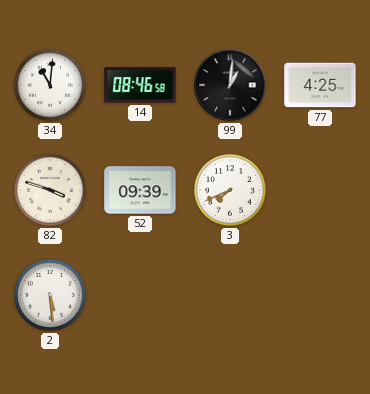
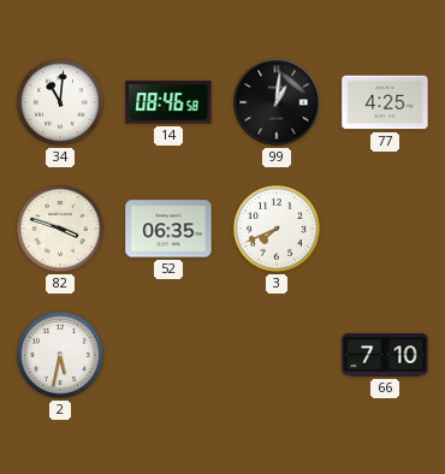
52: 09:39 -> 06:35 (168, 229)
2: 5:29 -> 5:32 (61, 356)
66: none -> 7:10 (385, 355)
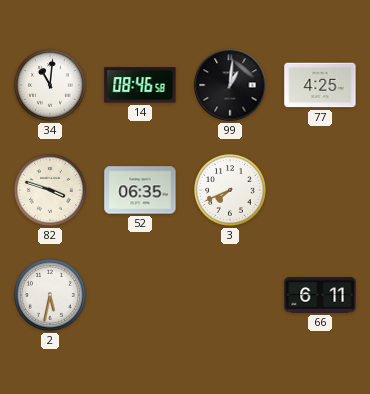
66: 7:10 -> 6:11 (320, 295)
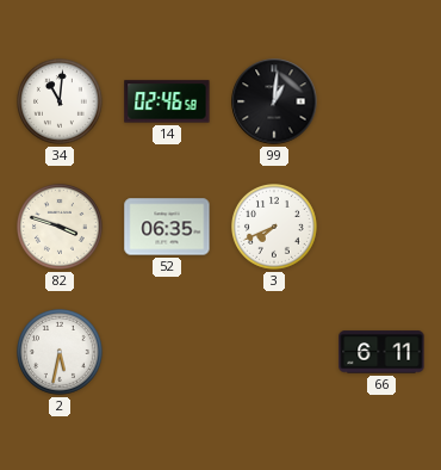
14: 08:46 -> 02:46 (167, 101)
77: 4:25 -> none (320, 85)
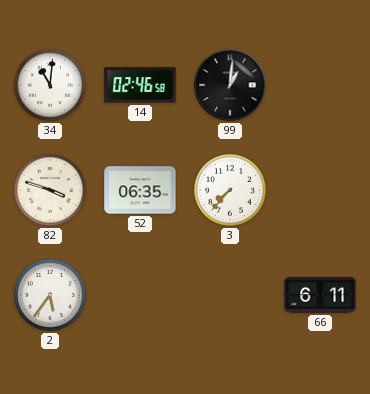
3: 7:41 -> 7:37 (231, 191)
2: 5:32 -> 5:36 (51, 296)
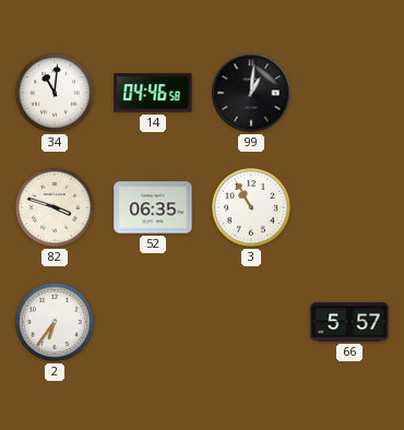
14: 02:46 -> 04:46 (153, 93)
3: 7:37 -> 10:55 (252, 208)
2: 5:36 -> 6:36 (56, 323)
66: 6:11 -> 5:57 (349, 322)
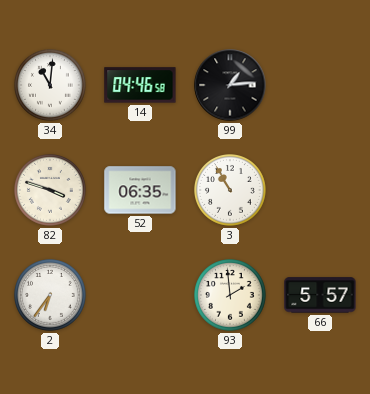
99: 1:01 -> 1:14 (230, 85)
93: none -> 1:59 (231, 296)
